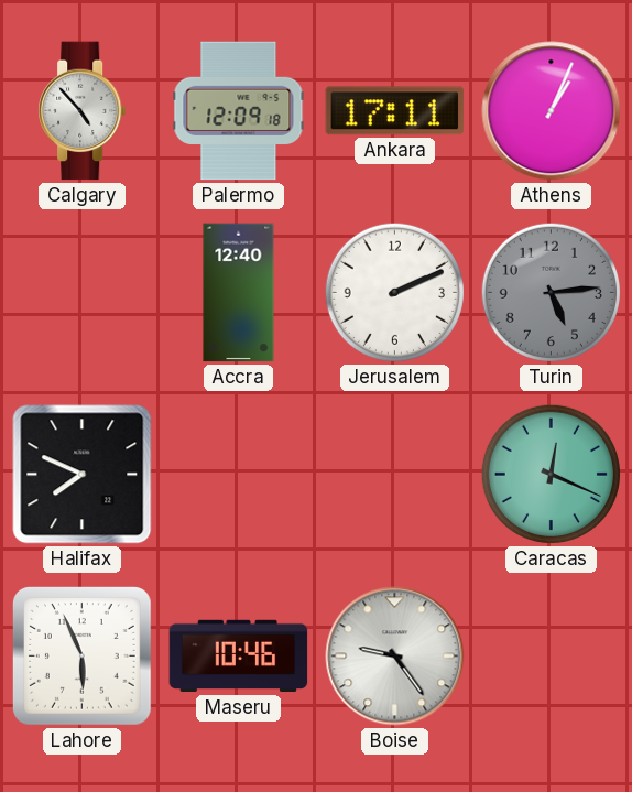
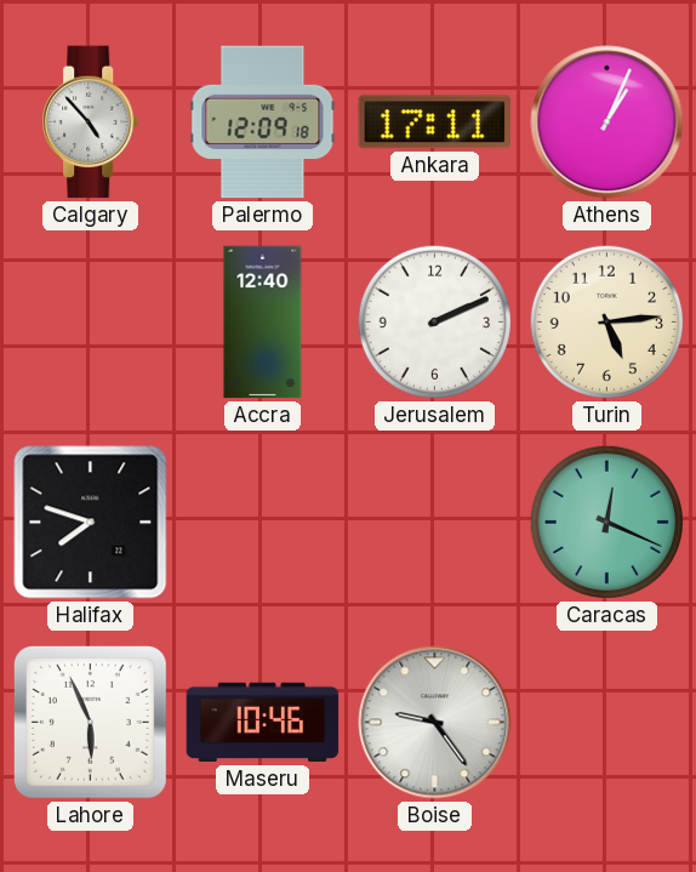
Turin dial: grey -> cream (606, 321)
Halifax: 7:49 -> 7:48 (91, 523)
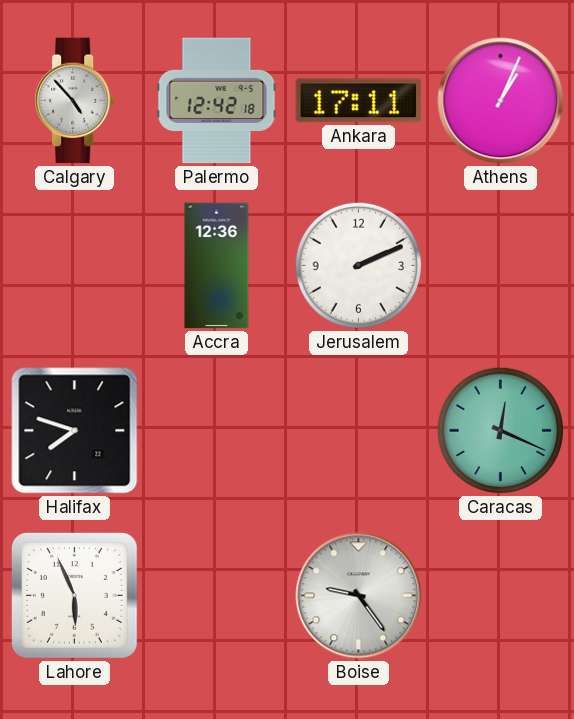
Palermo: 12:09 -> 12:42 (217, 101)
Accra: 12:40 -> 12:36 (217, 266)
Turin: 5:14 -> none (606, 321)
Maseru: 10:46 -> none (263, 723)
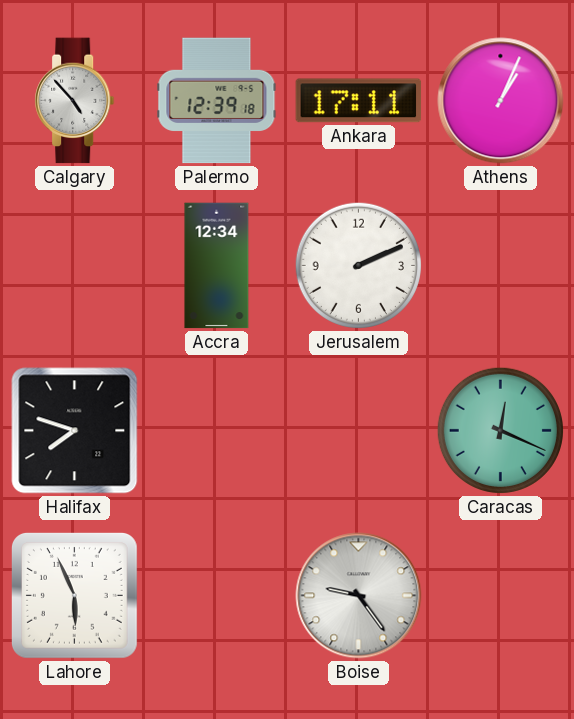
Palermo: 12:42 -> 12:39 (217, 101)
Accra: 12:36 -> 12:34 (217, 266)
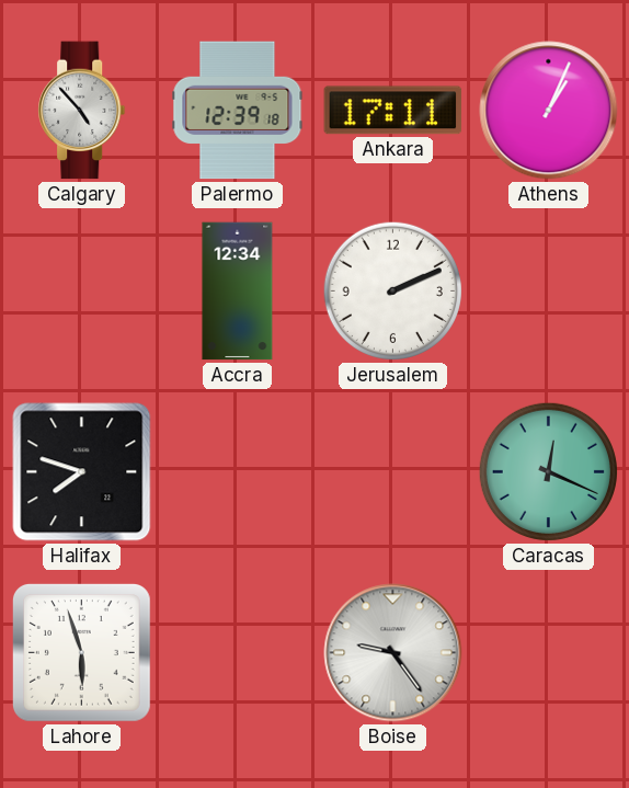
Lahore: 5:56 -> 5:57 (81, 652)
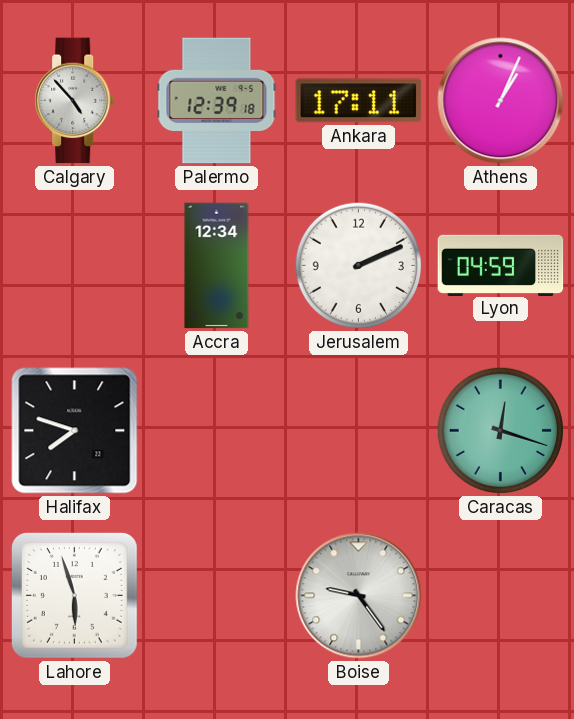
Lyon: none -> 04:59 (501, 265)
Caracas: 12:19 -> 12:18 (500, 430)
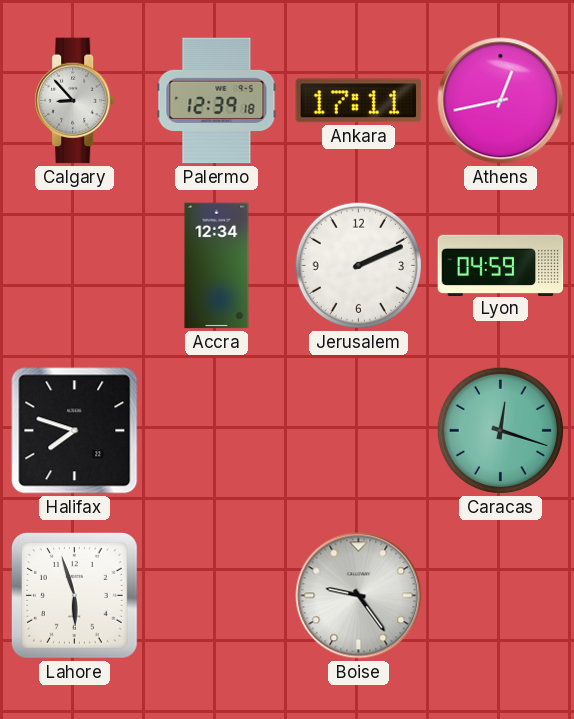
Calgary: 4:53 -> 8:53 (75, 101)
Athens: 1:04 -> 12:43 (501, 101)
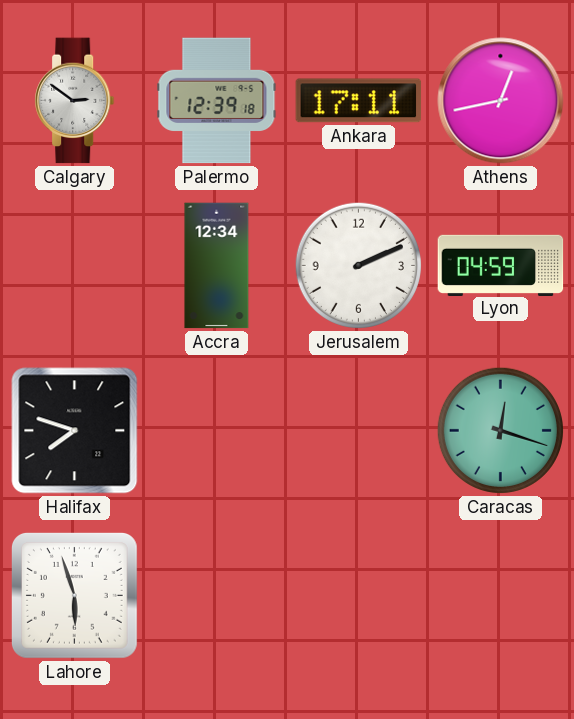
Calgary: 8:53 -> 2:51 (75, 101)
Boise: 9:24 -> none (359, 596)
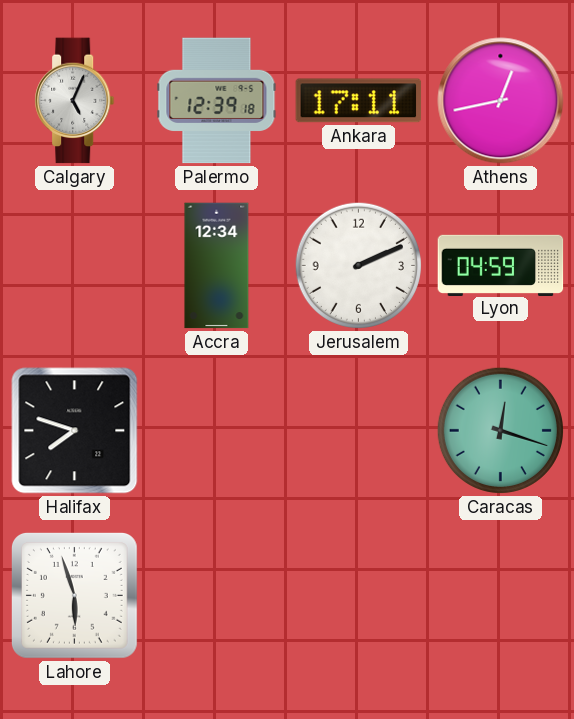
Calgary: 2:51 -> 5:04 (75, 101)
